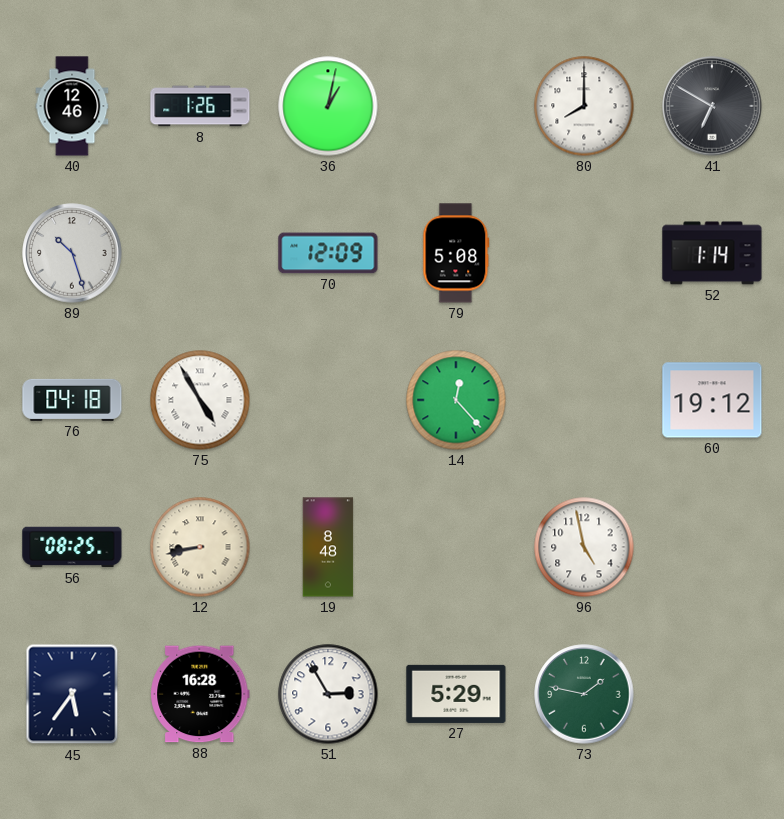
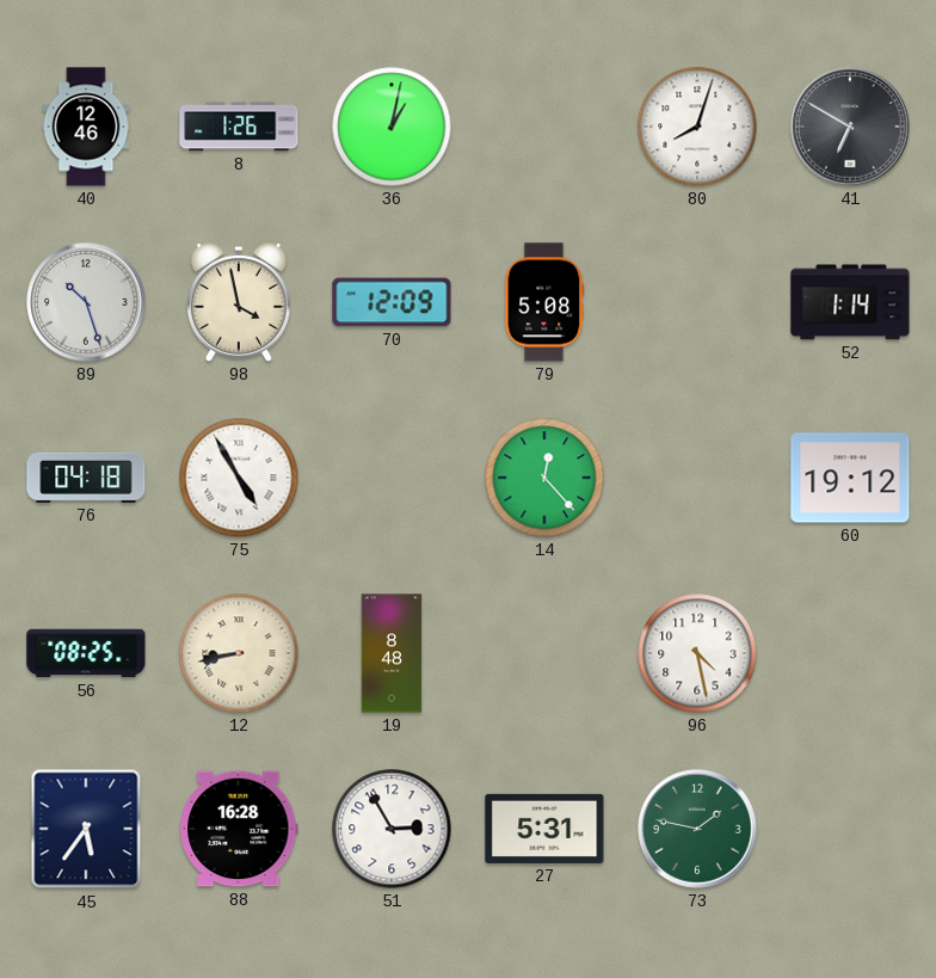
80: 8:00 -> 8:03 (697, 127)
98: none -> 3:58 (239, 303)
96: 4:58 -> 4:28 (697, 653)
27: 5:29 -> 5:31 (544, 829)
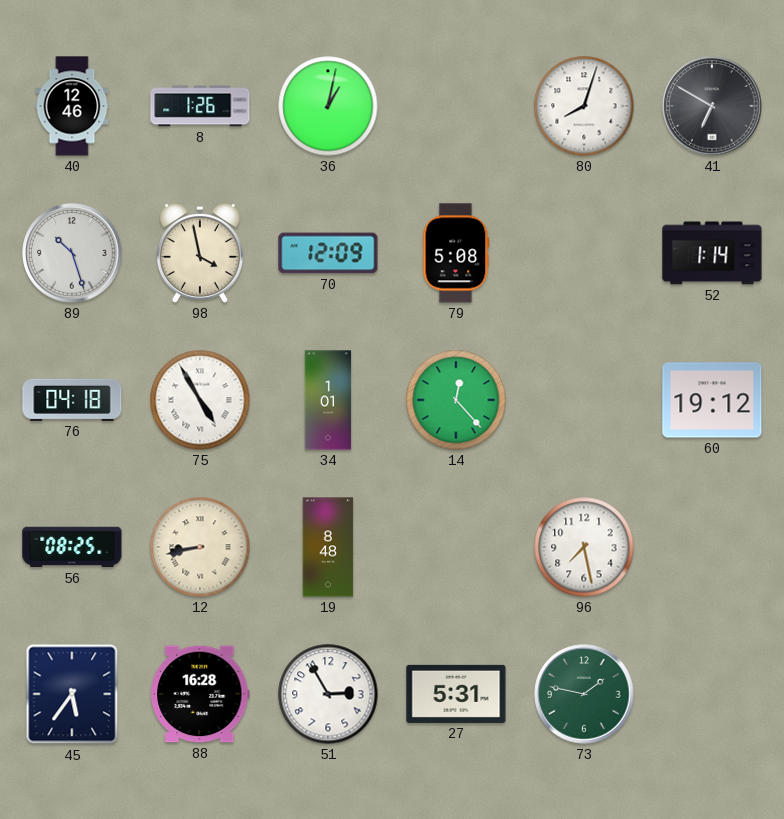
34: none -> 1:01 (328, 400)
96: 4:28 -> 7:28 (584, 547)
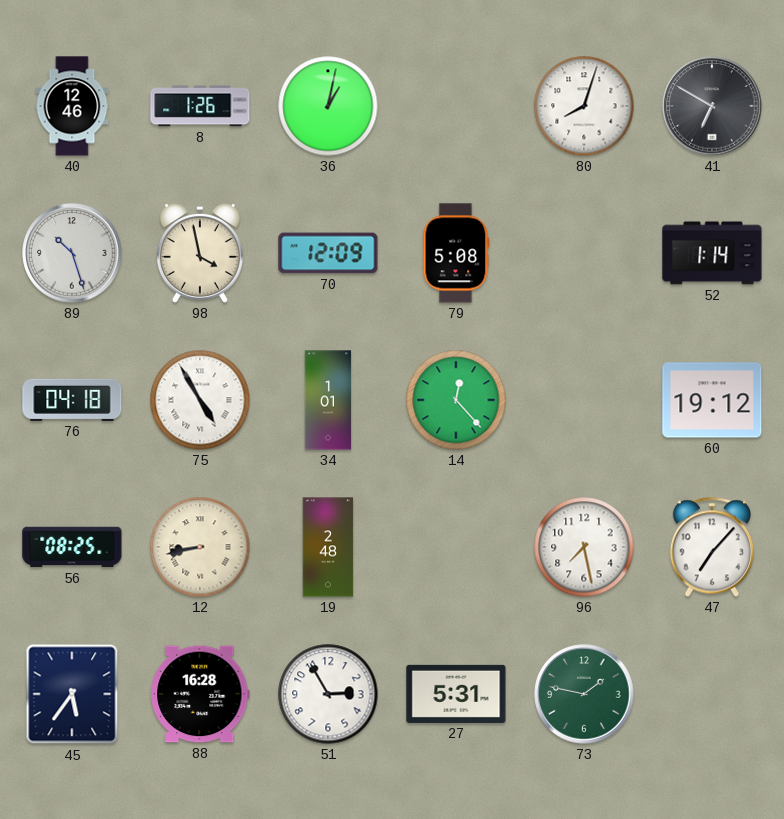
19: 8:48 -> 2:48 (328, 547)
47: none -> 7:07 (712, 547)
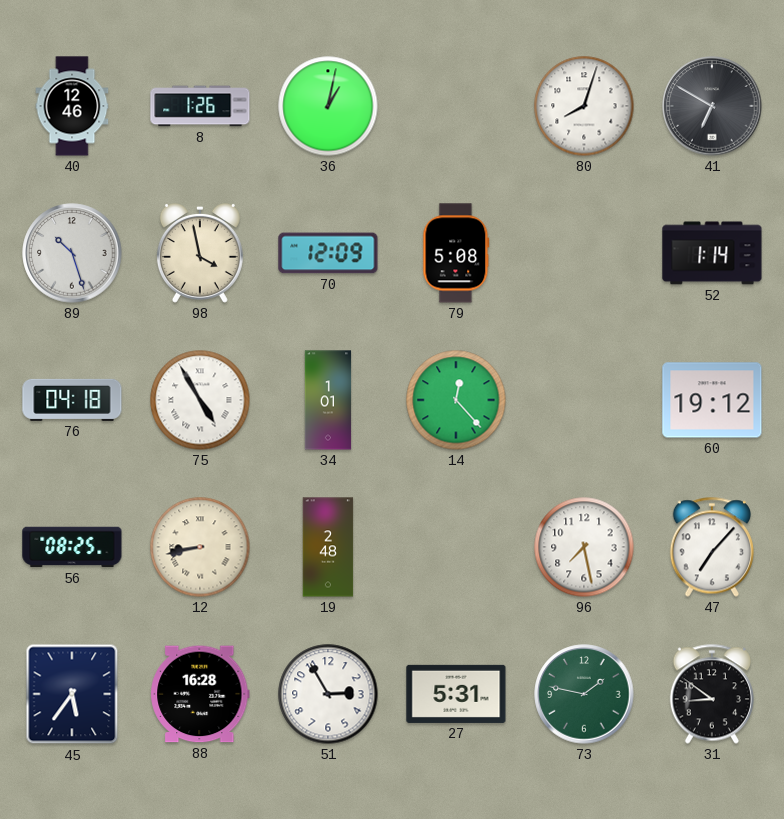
31: none -> 8:51 (712, 694)
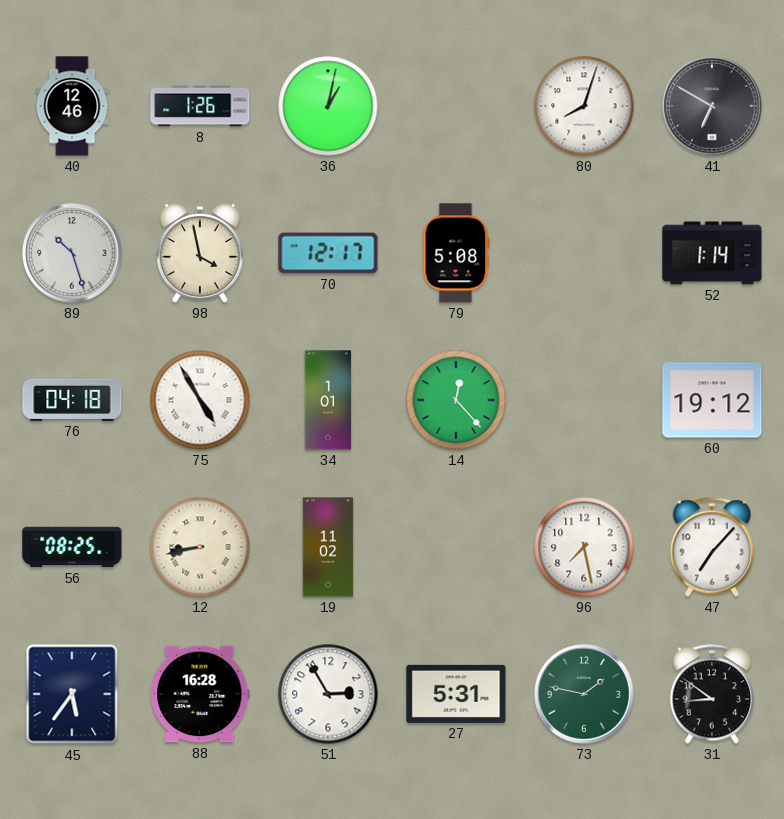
70: 12:09 -> 12:17 (328, 253)
19: 2:48 -> 11:02 (328, 547)
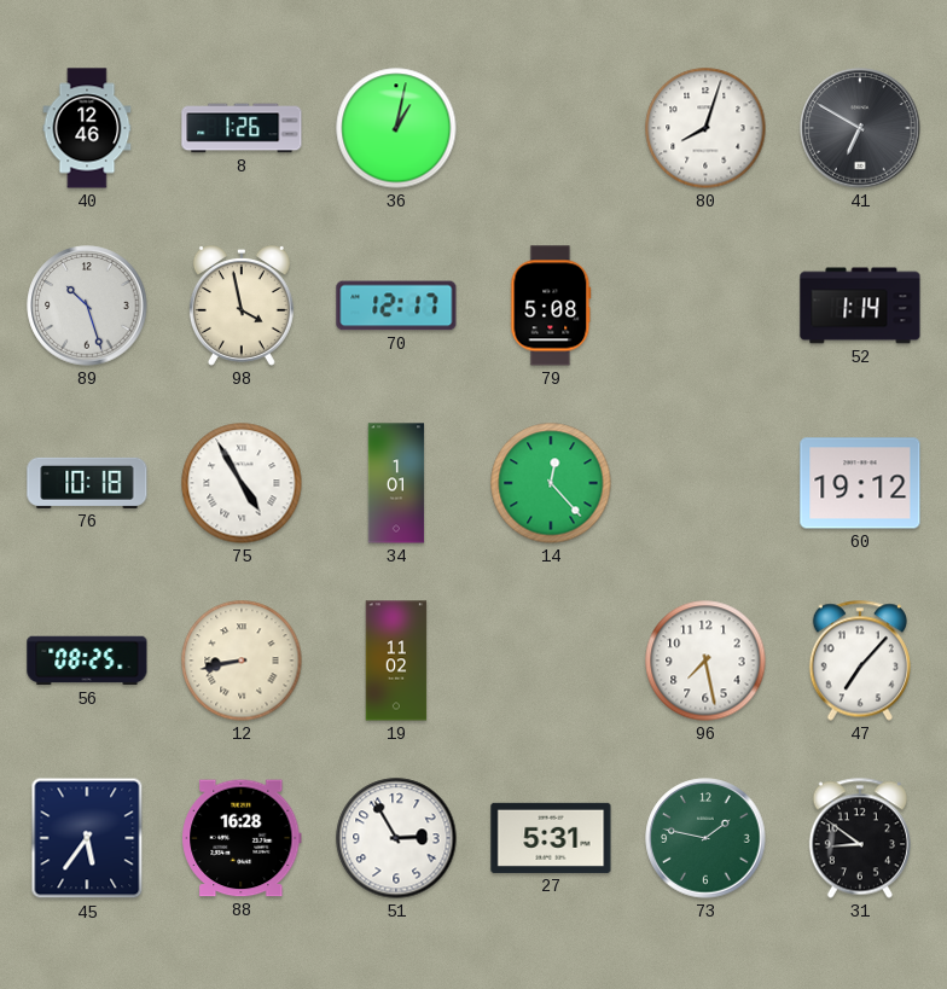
76: 04:18 -> 10:18 (87, 483)
